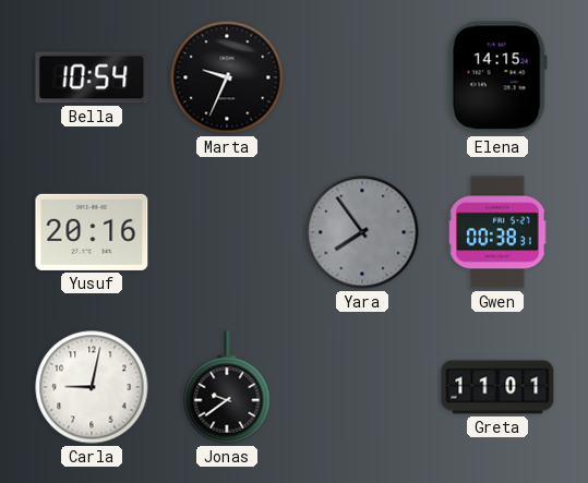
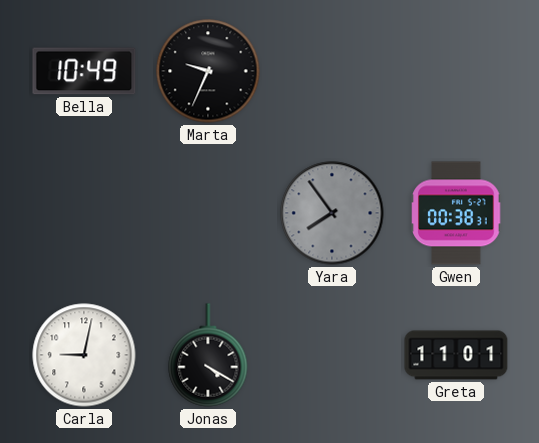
Bella: 10:54 -> 10:49 (84, 71)
Elena: 14:15 -> none (497, 77)
Yusuf: 20:16 -> none (92, 232)
Jonas: 9:39 -> 4:20 (208, 355)
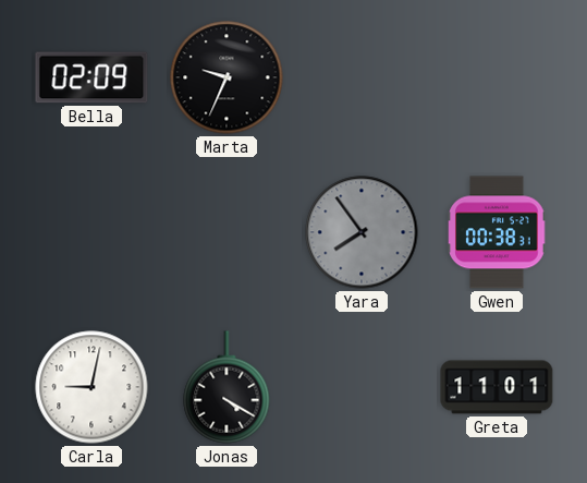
Bella: 10:49 -> 02:09 (91, 77)
